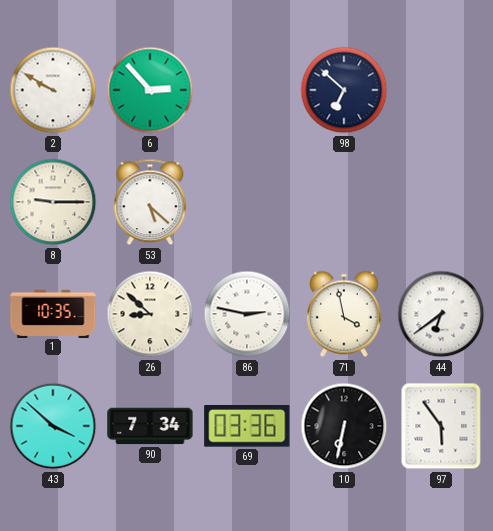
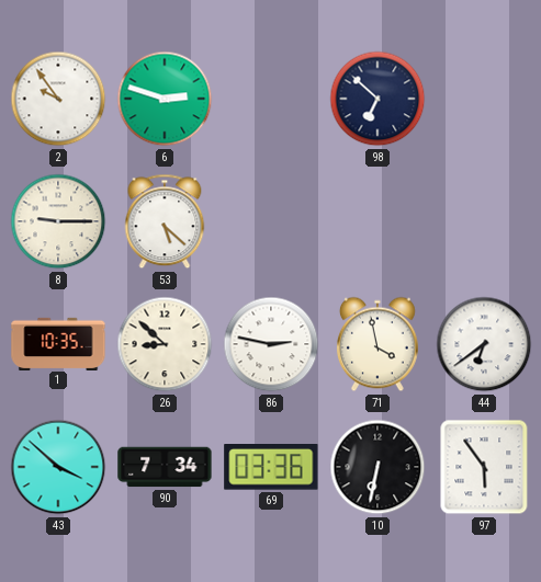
2: 9:50 -> 9:54 (58, 99)
6: 2:53 -> 2:48 (165, 99)
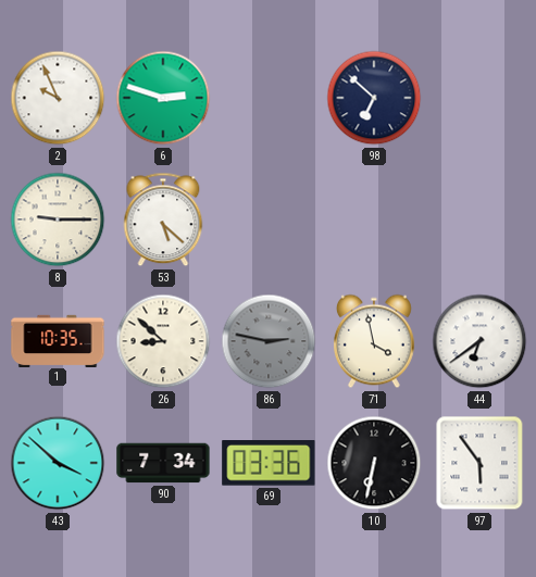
2: 9:54 -> 9:56 (58, 98)
86 dial: white -> grey (269, 341)
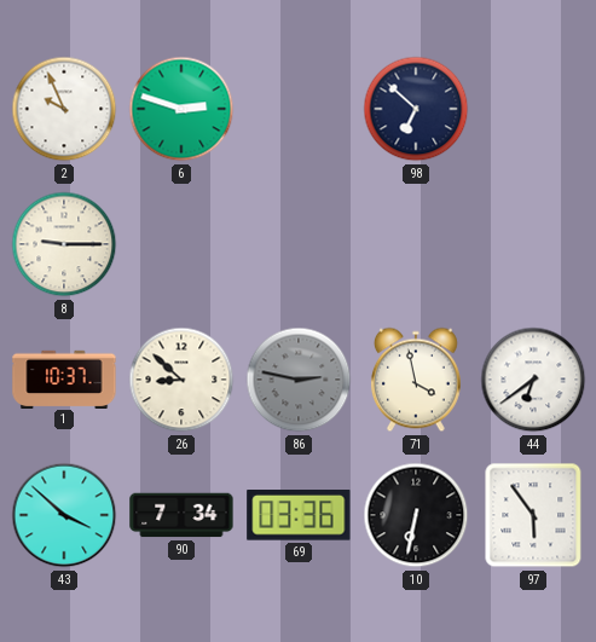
53: 5:22 -> none (163, 219)
1: 10:35 -> 10:37 (64, 378)
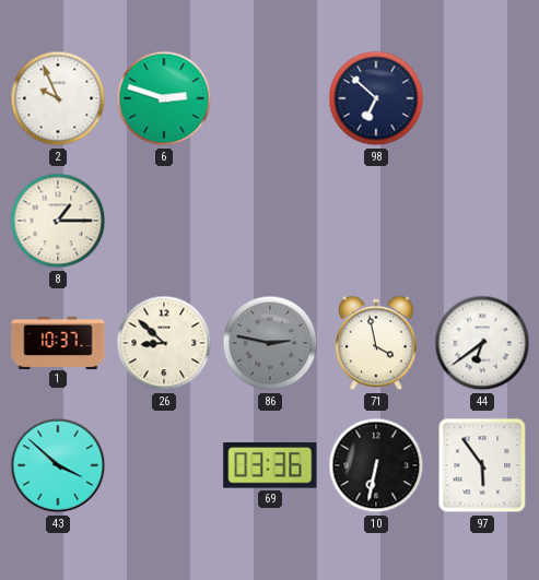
8: 9:15 -> 1:15 (58, 221)
90: 7:34 -> none (181, 515)
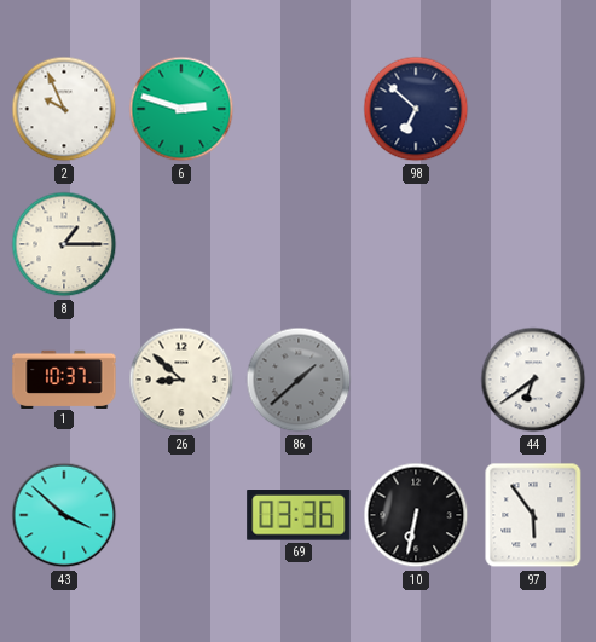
86: 2:47 -> 1:38 (299, 380)
71: 3:58 -> none (376, 343)
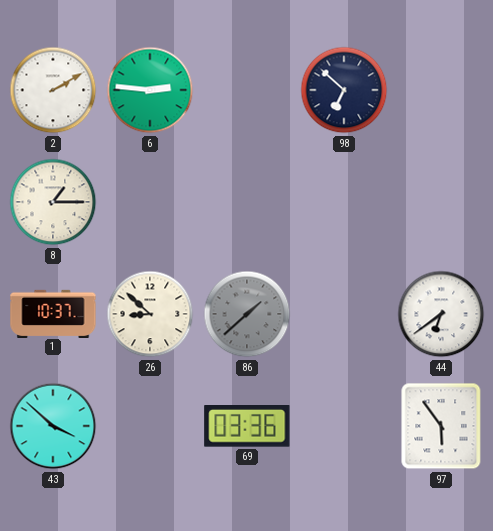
2: 9:56 -> 2:10 (53, 90)
6: 2:48 -> 2:46 (150, 90)
10: 6:32 -> none (416, 515)
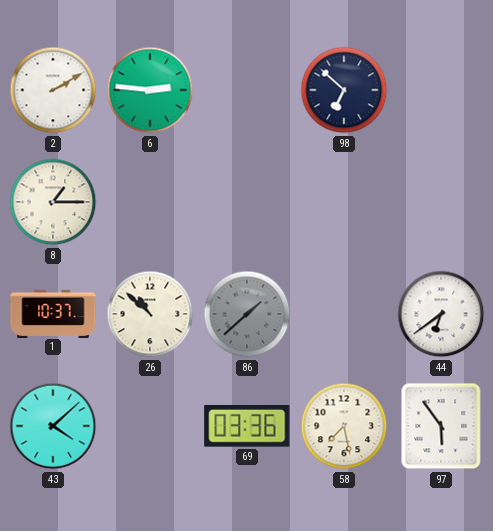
26: 8:52 -> 10:52 (150, 314)
43: 3:52 -> 4:08 (53, 426)
58: none -> 7:28 (344, 426)
